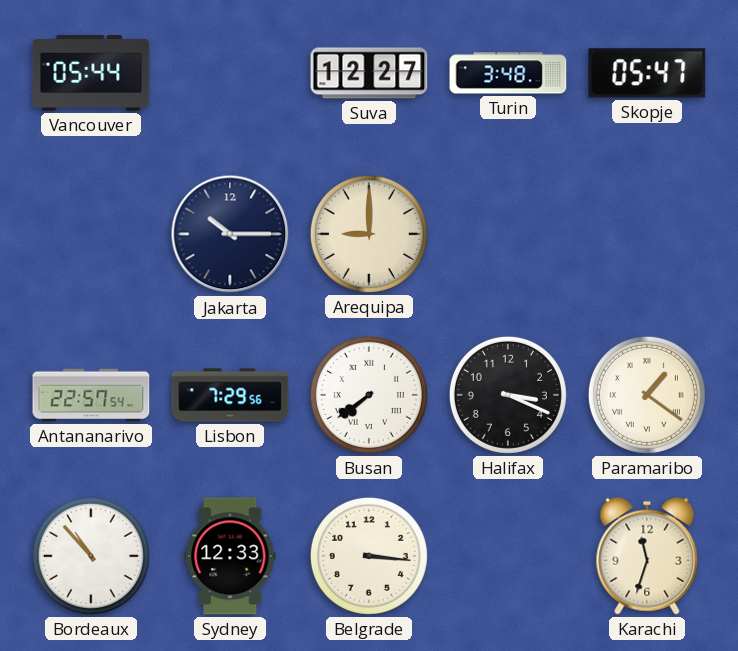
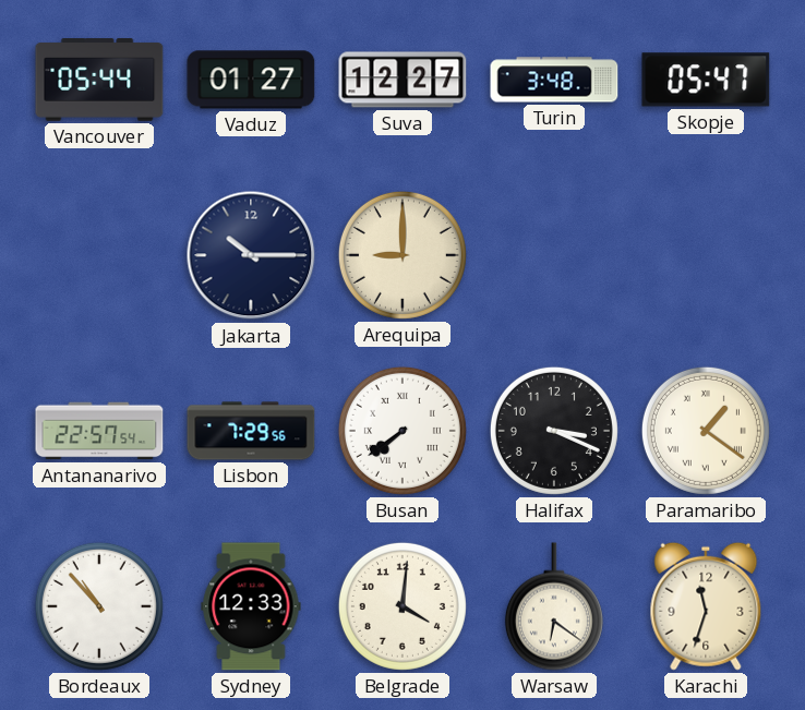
Vaduz: none -> 01:27 (251, 80)
Belgrade: 3:16 -> 4:01 (403, 606)
Warsaw: none -> 6:21 (554, 606)
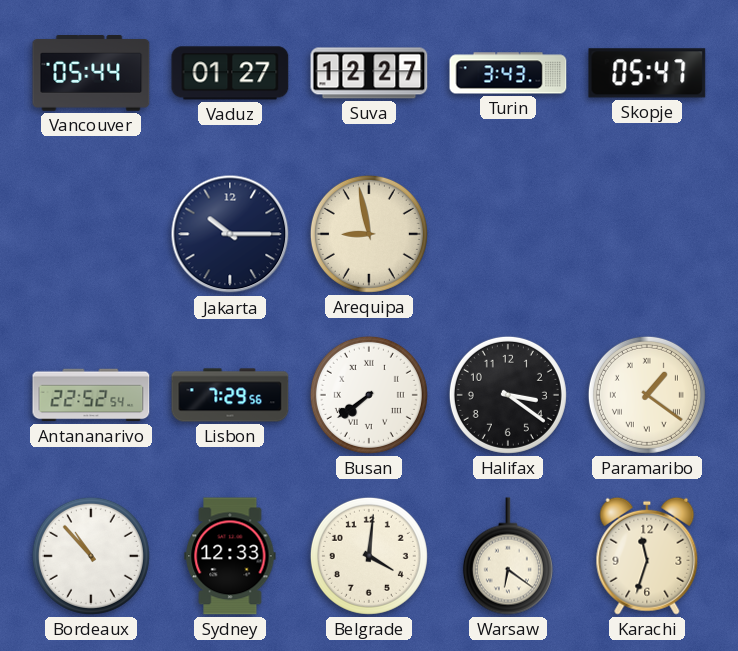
Turin: 3:48 -> 3:43 (508, 73)
Arequipa: 9:00 -> 8:58 (369, 234)
Antananarivo: 22:57 -> 22:52 (91, 395)
Halifax: 3:19 -> 3:21 (508, 395)
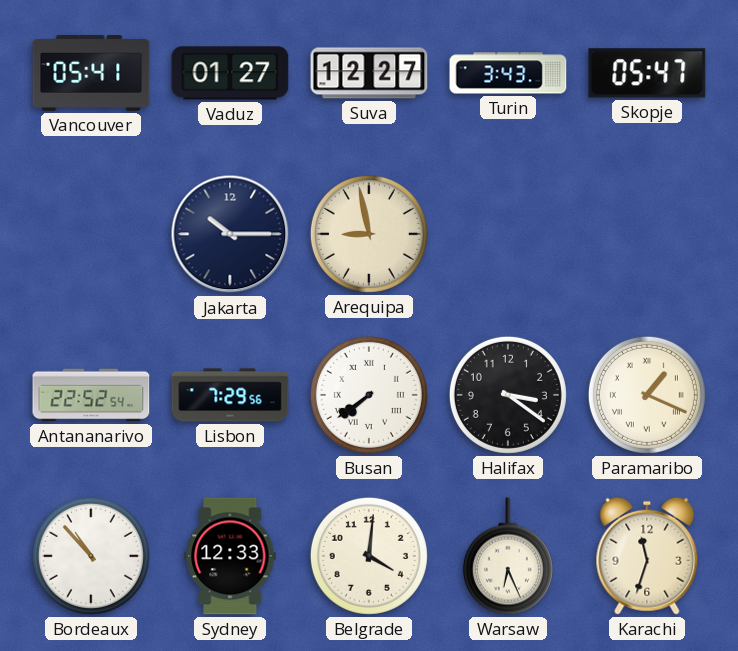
Vancouver: 05:44 -> 05:41 (91, 74)
Paramaribo: 1:21 -> 1:19 (647, 395)
Warsaw: 6:21 -> 6:26 (508, 556)
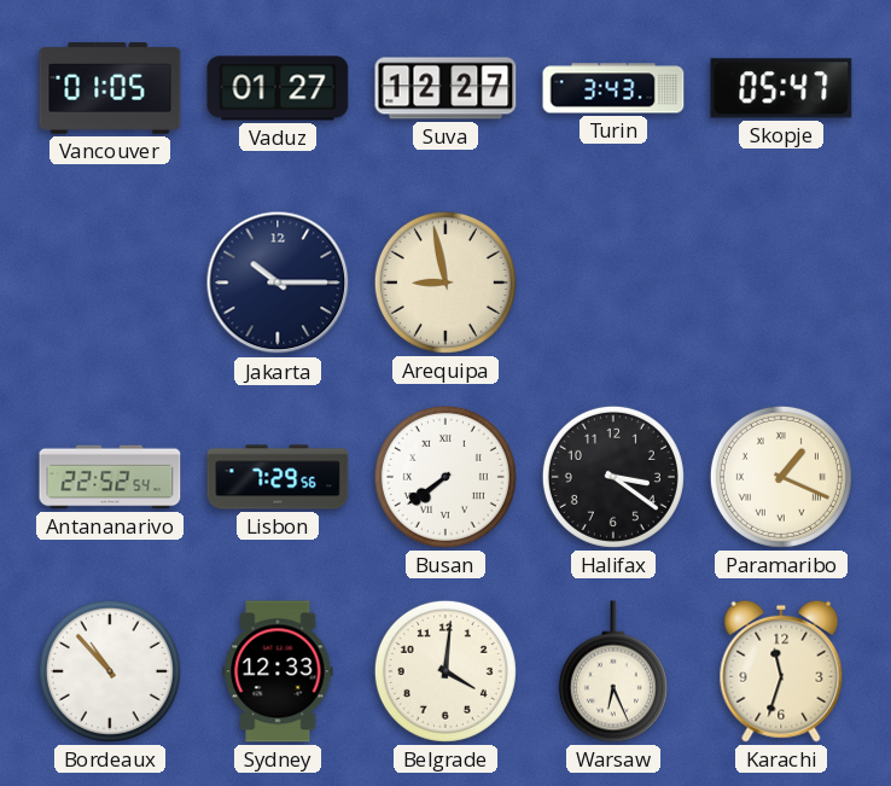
Vancouver: 05:41 -> 01:05 (110, 89)
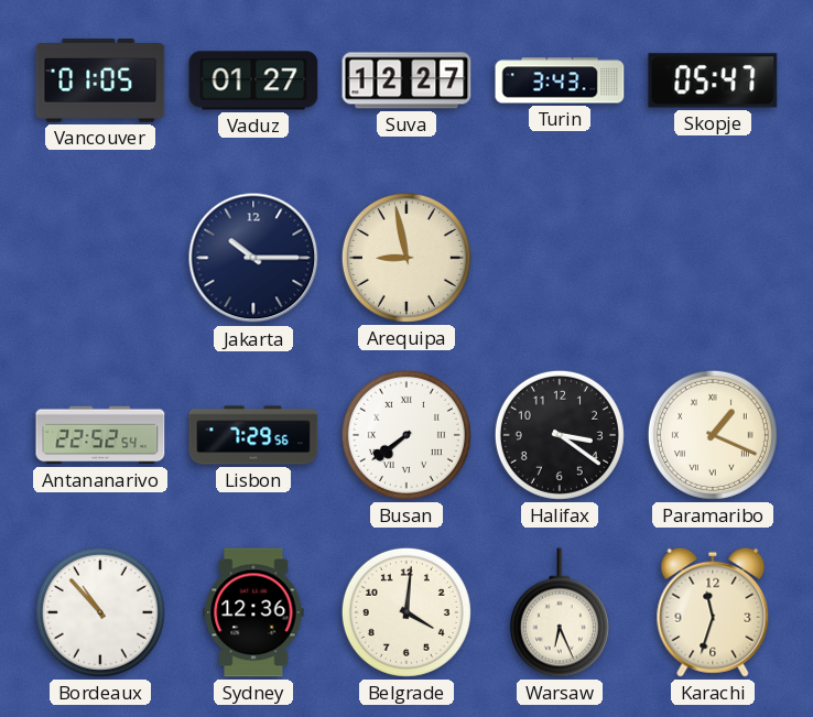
Sydney: 12:33 -> 12:36 (253, 612)
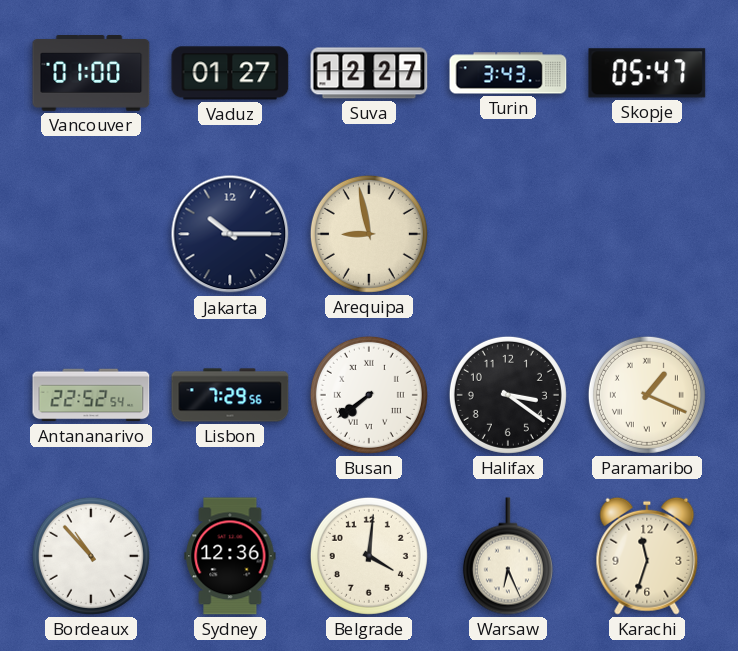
Vancouver: 01:05 -> 01:00 (91, 74)
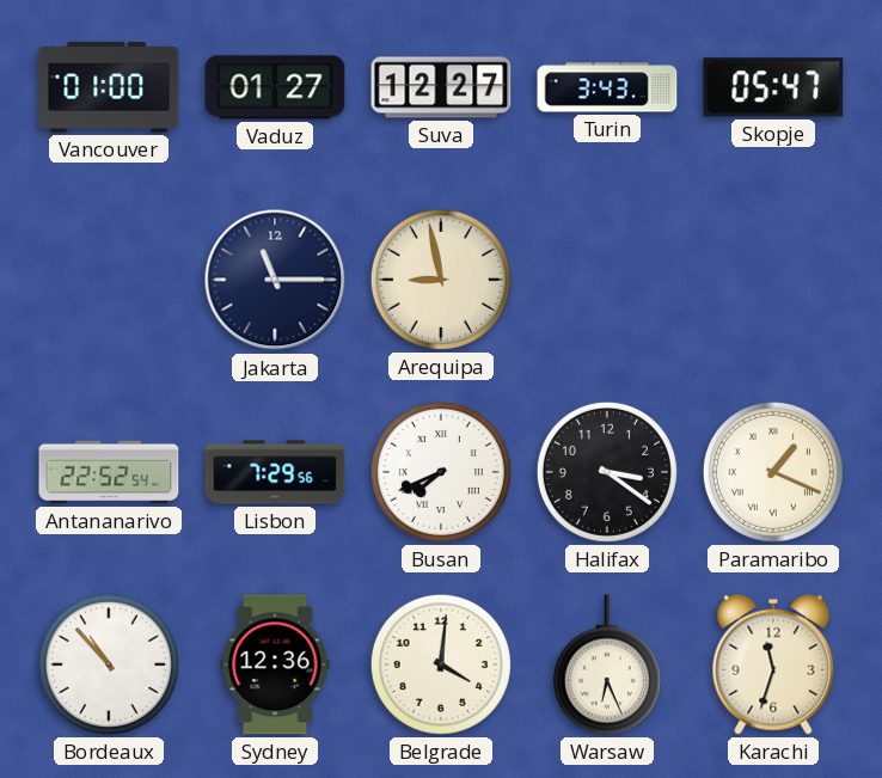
Jakarta: 10:15 -> 11:15 (275, 280)
Busan: 7:39 -> 7:41 (441, 472)
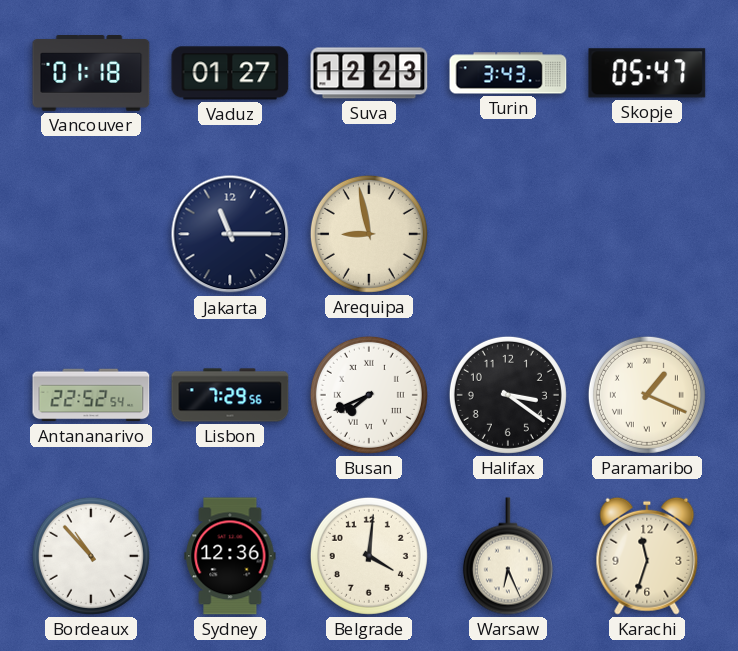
Vancouver: 01:00 -> 01:18 (91, 74)
Suva: 12:27 -> 12:23 (369, 73)
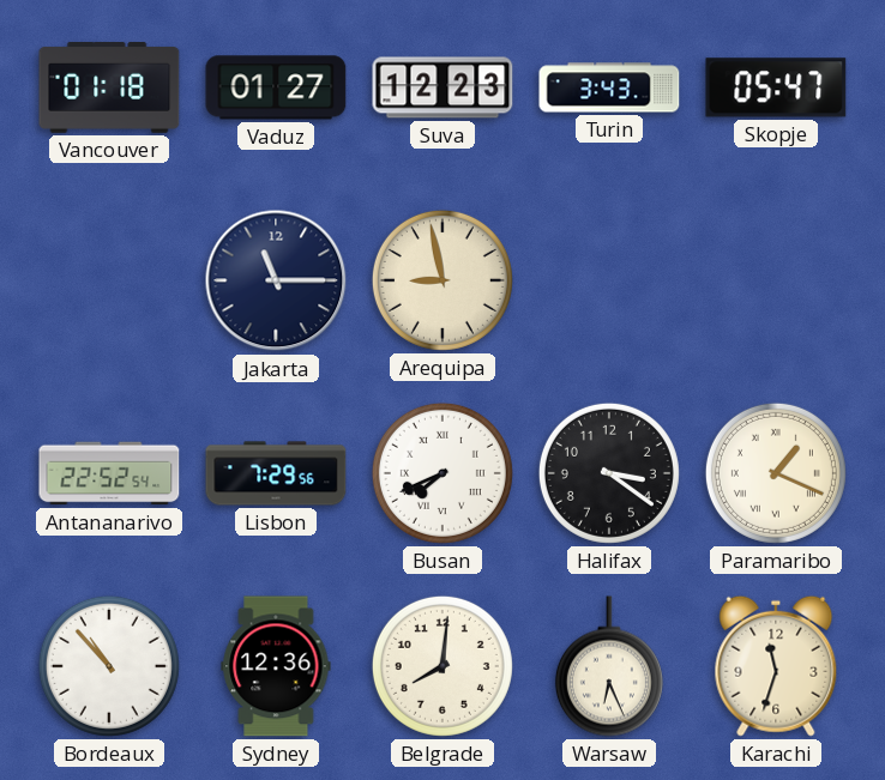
Belgrade: 4:01 -> 8:01 (442, 666)
